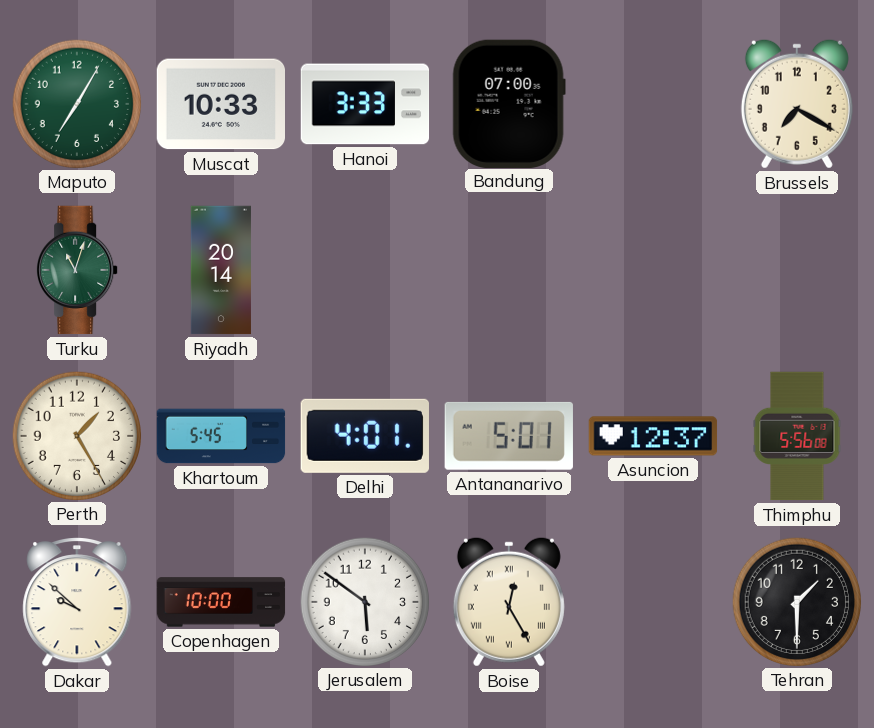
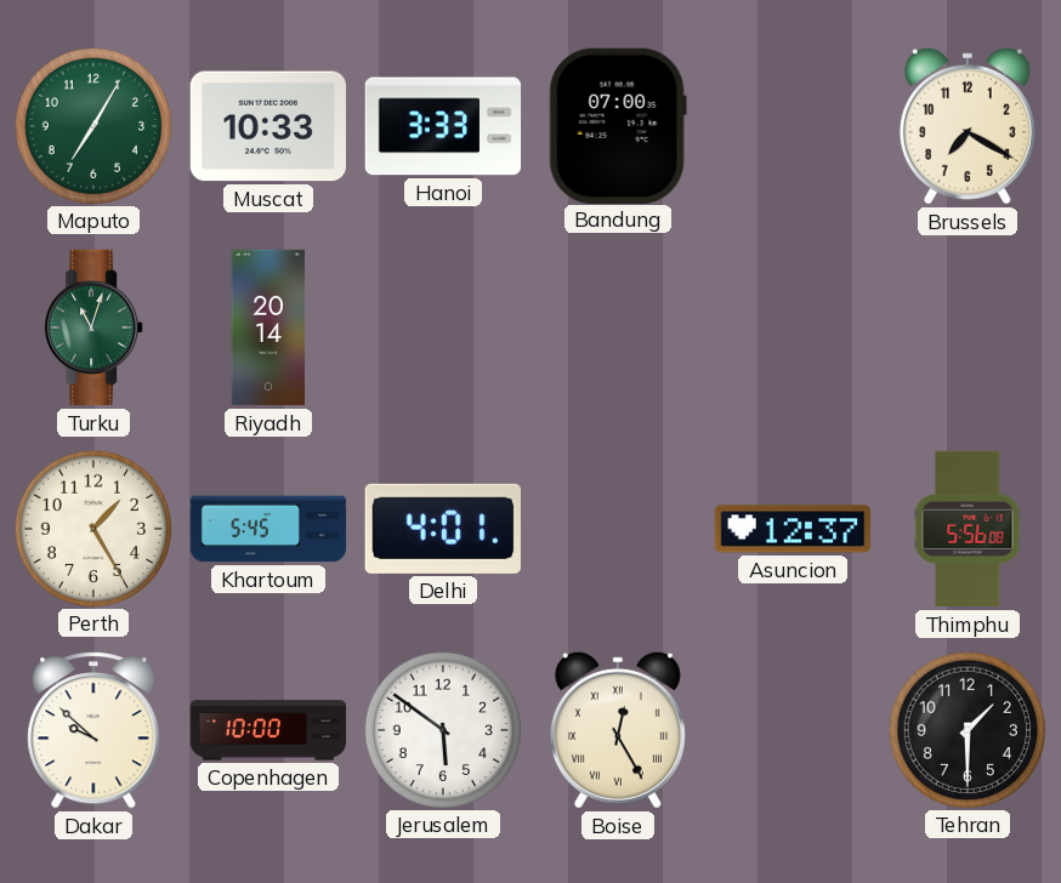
Antananarivo: 5:01 -> none (509, 436)
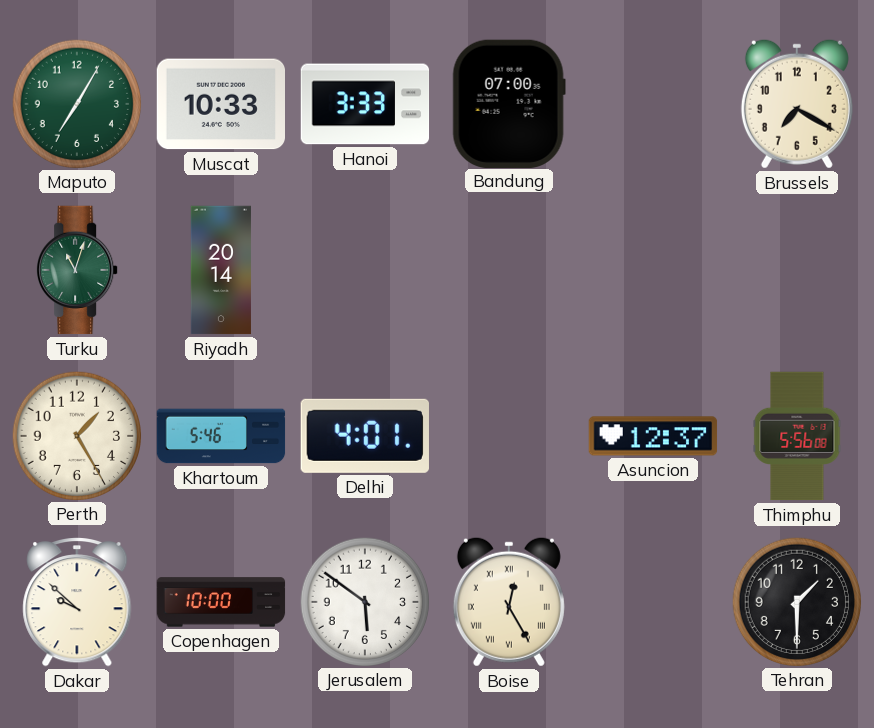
Khartoum: 5:45 -> 5:46 (221, 436)
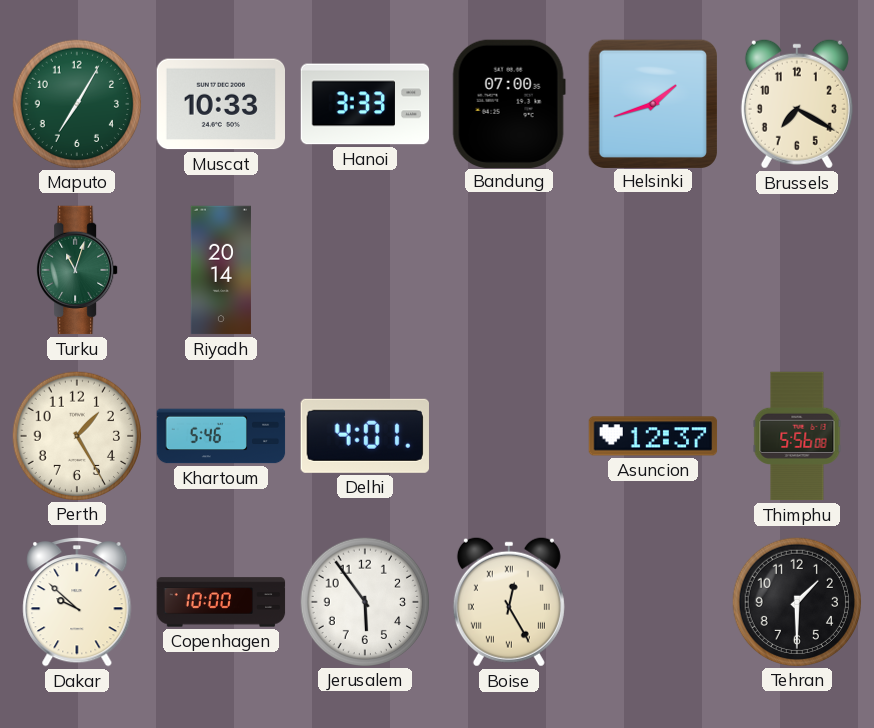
Helsinki: none -> 1:42 (652, 103)
Jerusalem: 5:51 -> 5:54 (364, 601)
